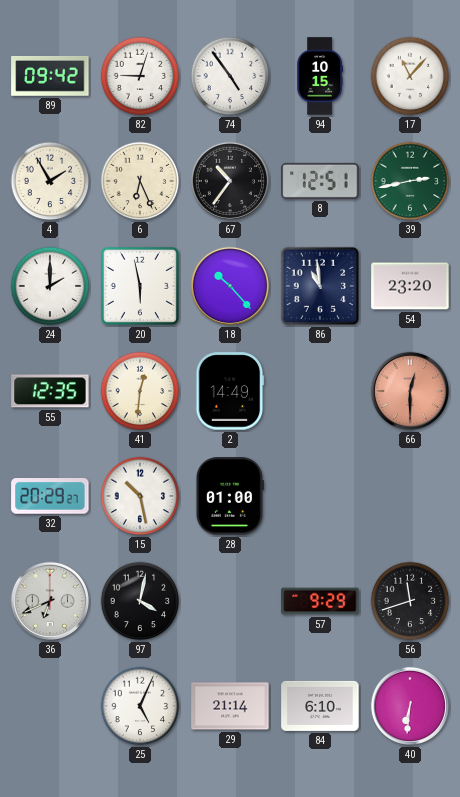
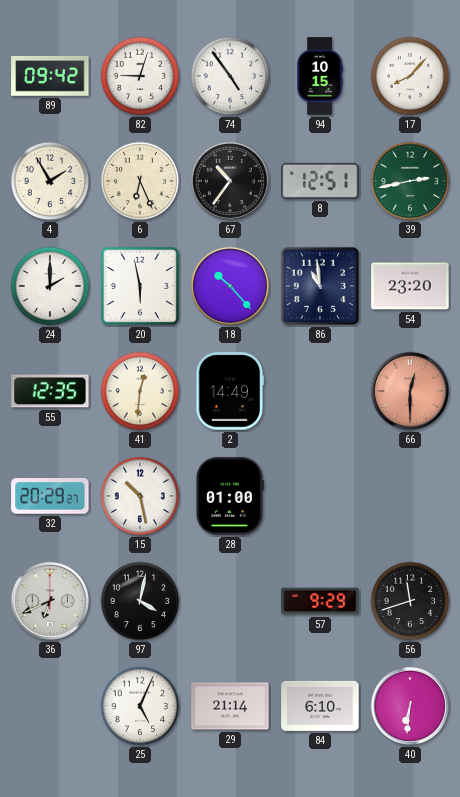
17: 11:07 -> 8:07 (410, 76)
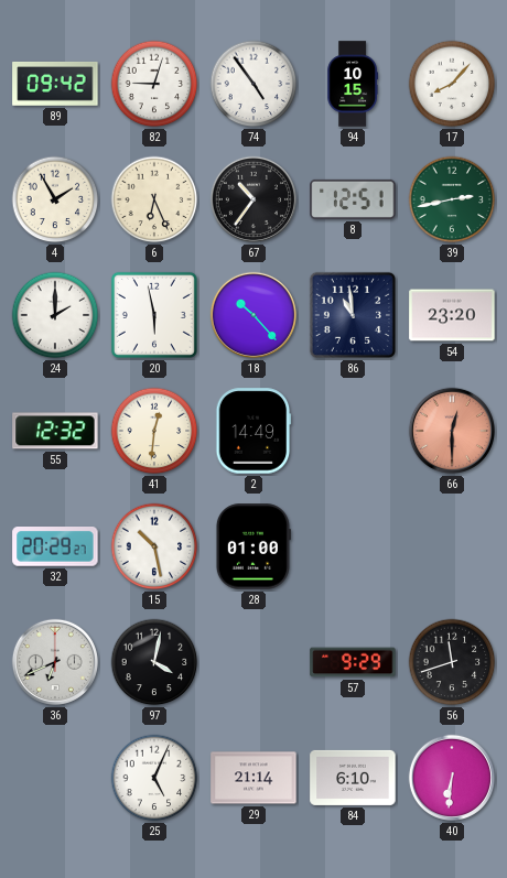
55: 12:35 -> 12:32 (55, 431)
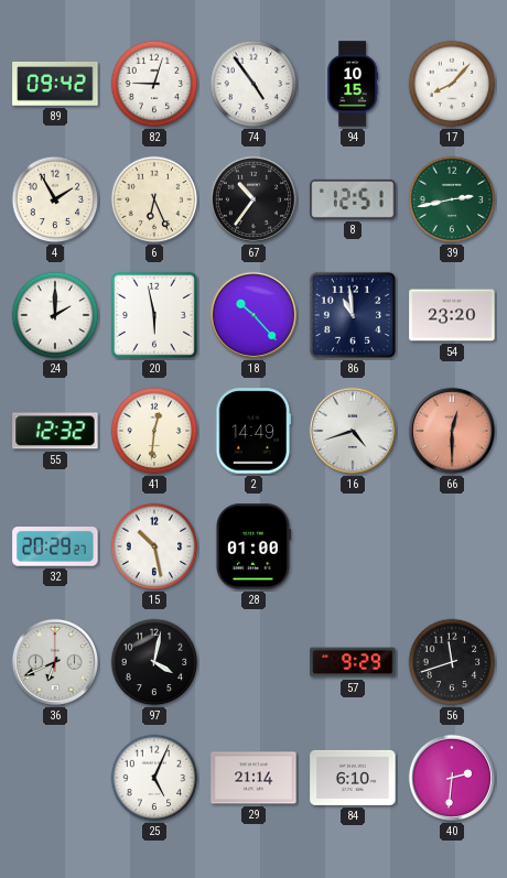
16: none -> 4:42 (353, 431)
40: 6:31 -> 2:31 (452, 778)
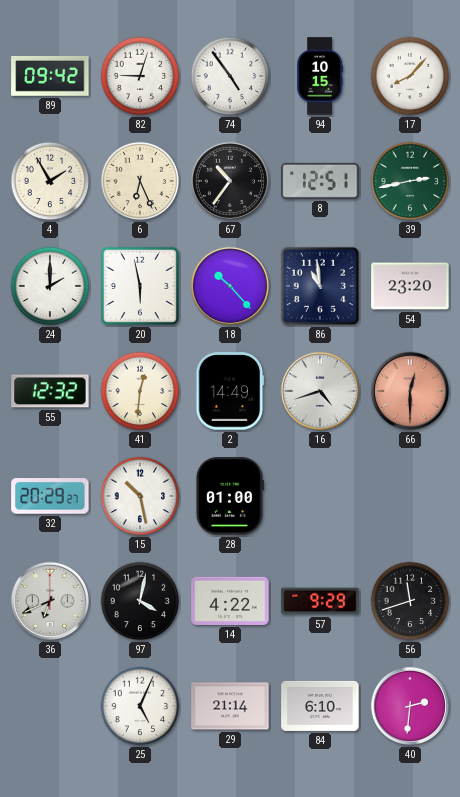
14: none -> 4:22 (230, 601)
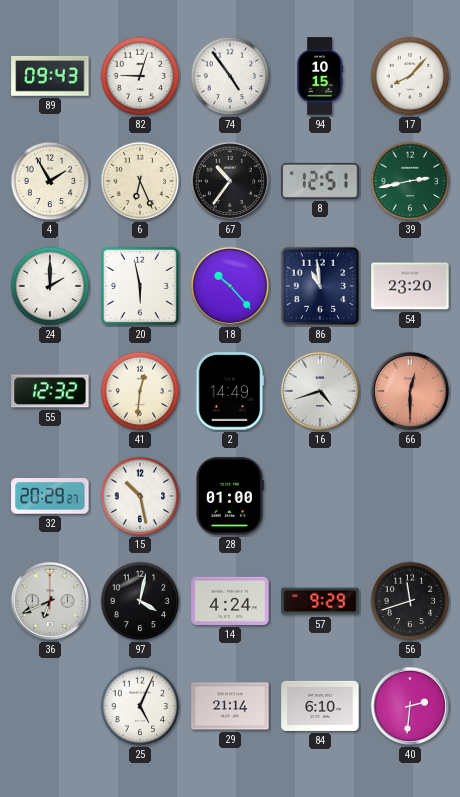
89: 09:42 -> 09:43 (50, 76)
14: 4:22 -> 4:24 (230, 601)
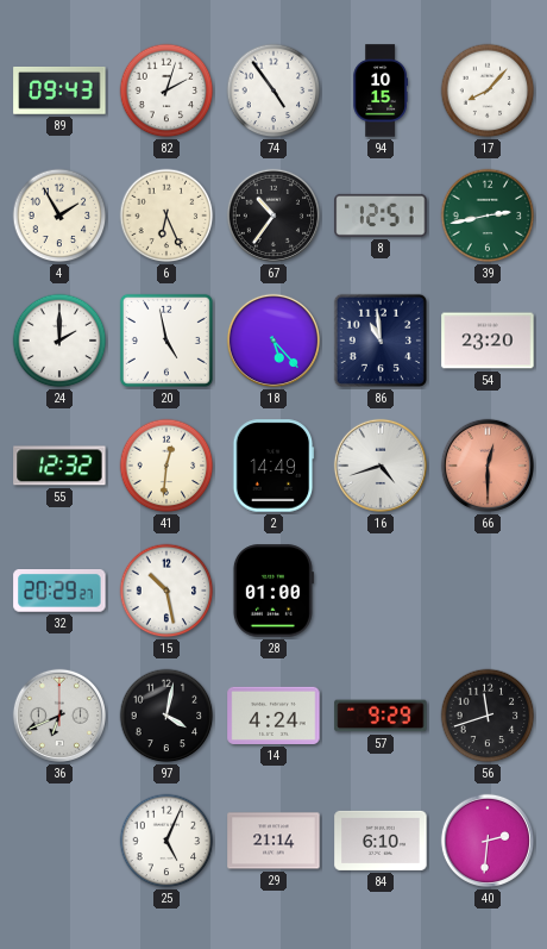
82: 9:03 -> 2:03 (166, 90)
20: 5:58 -> 4:58 (166, 341)
18: 10:23 -> 5:23 (273, 341)
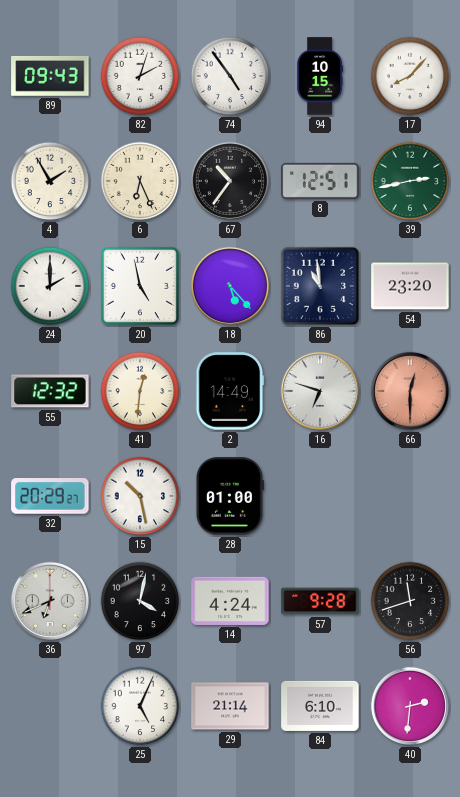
16: 4:42 -> 6:48 (320, 391)
57: 9:29 -> 9:28 (320, 601)
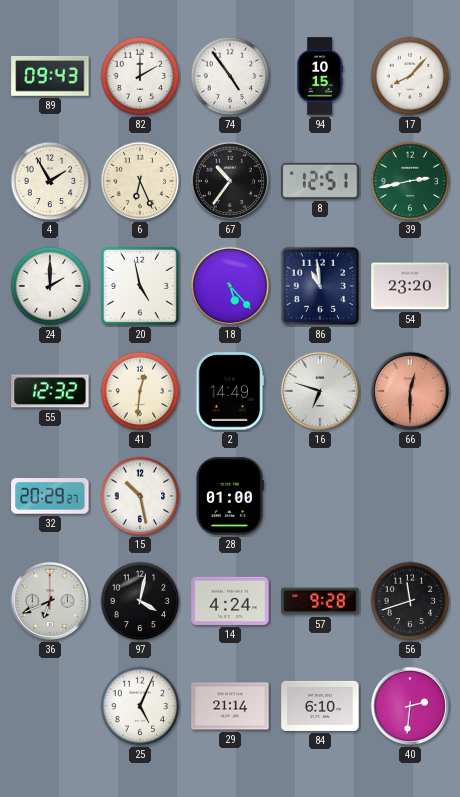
82: 2:03 -> 2:00 (140, 76)
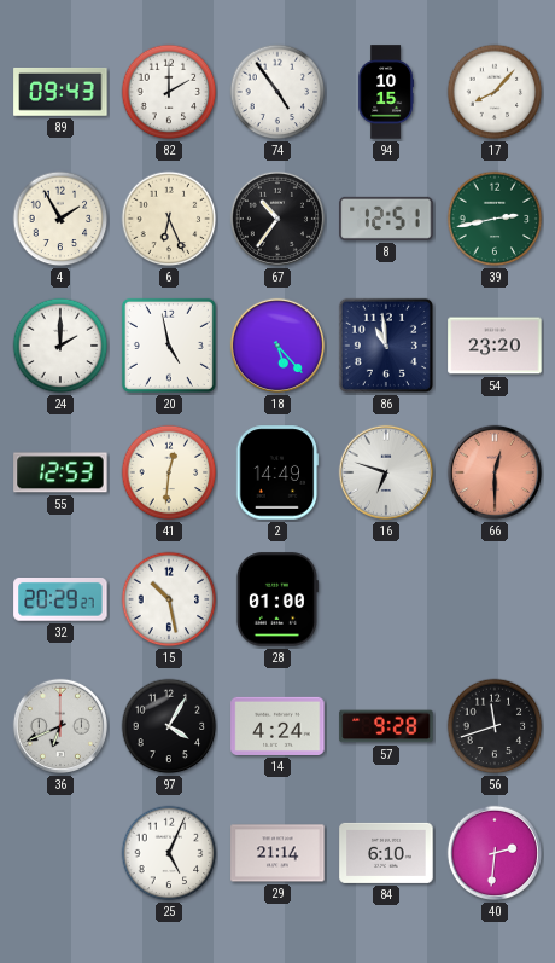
55: 12:32 -> 12:53 (60, 472)
97: 4:02 -> 4:05 (169, 726)
